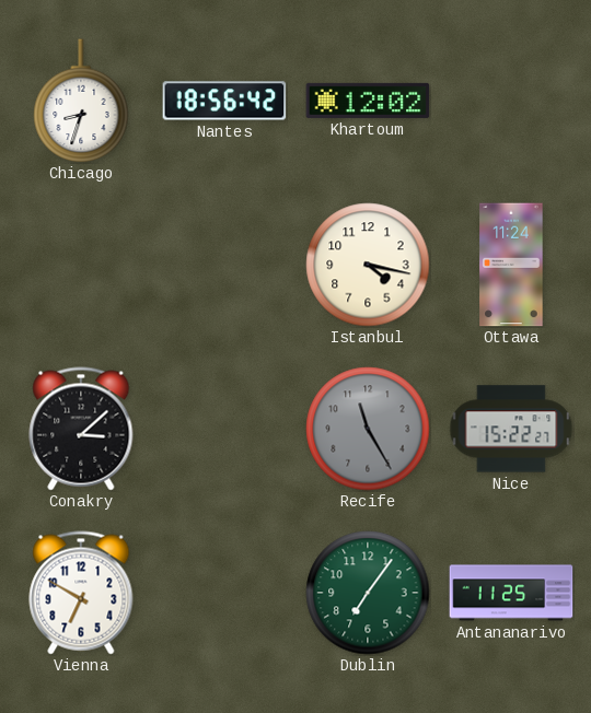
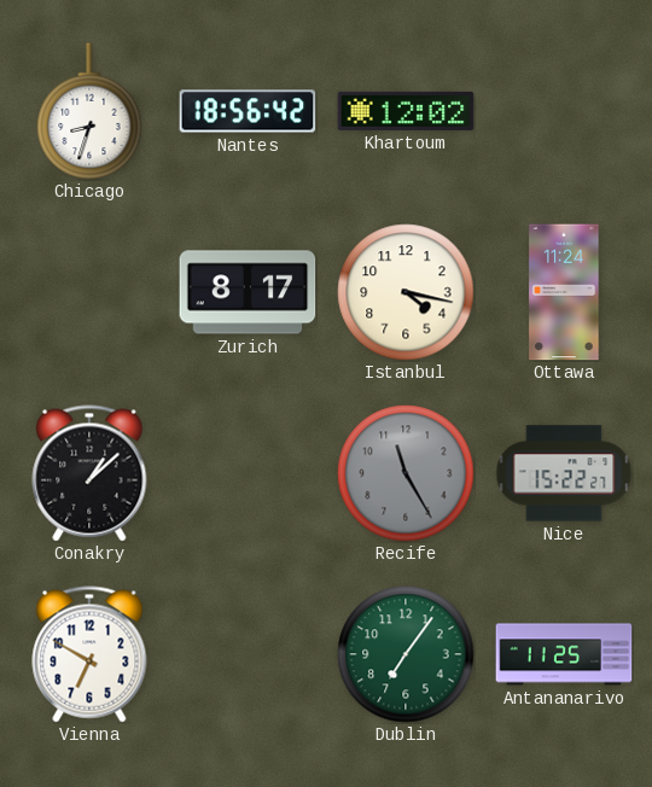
Zurich: none -> 8:17 (248, 292)
Conakry: 3:08 -> 1:08 (89, 473)
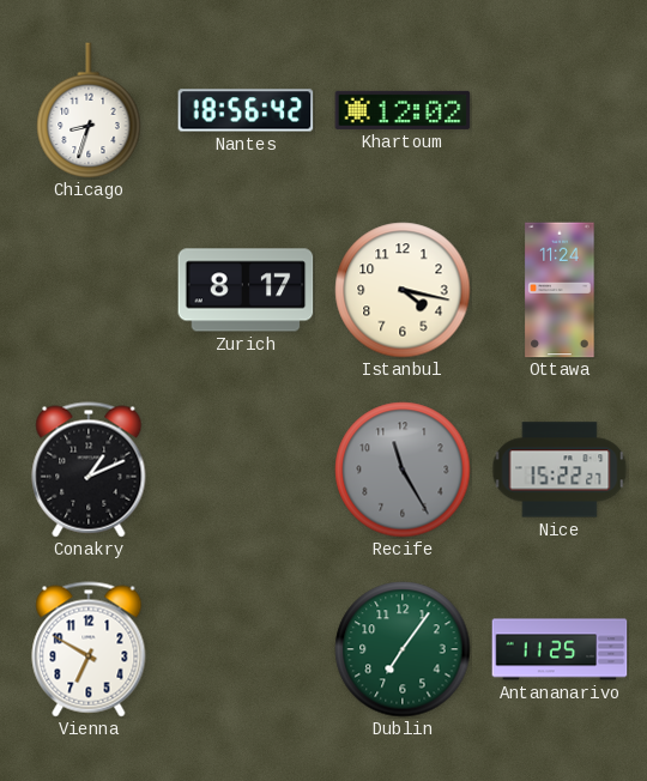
Conakry: 1:08 -> 1:11 (89, 470)
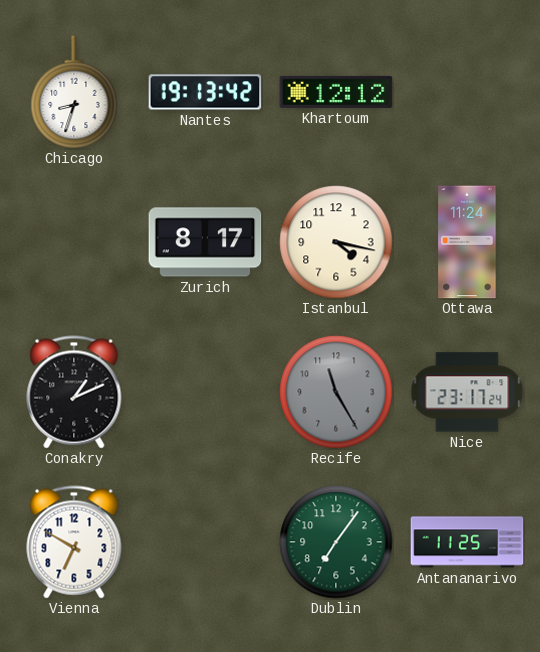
Nantes: 18:56 -> 19:13 (205, 92)
Khartoum: 12:02 -> 12:12 (336, 92)
Nice: 15:22 -> 23:17 (467, 392)
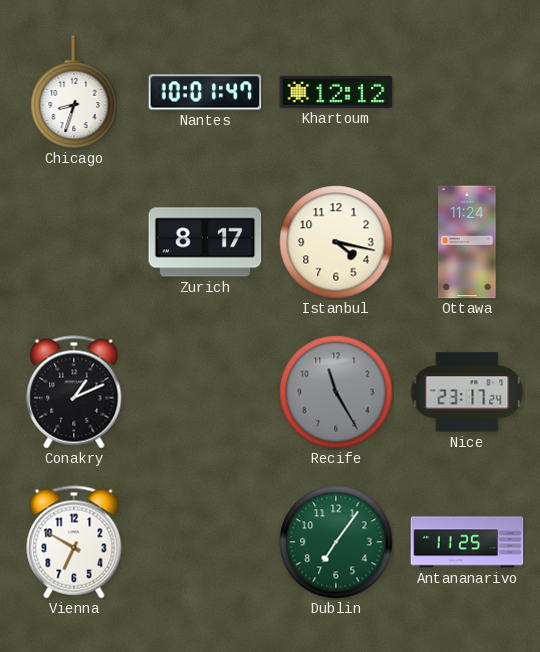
Nantes: 19:13 -> 10:01 (205, 92)
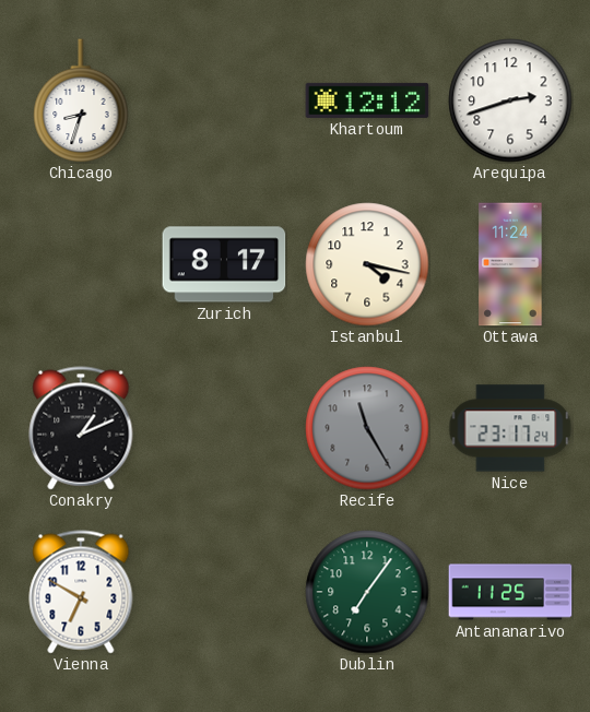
Nantes: 10:01 -> none (205, 92)
Arequipa: none -> 2:42 (510, 100)
